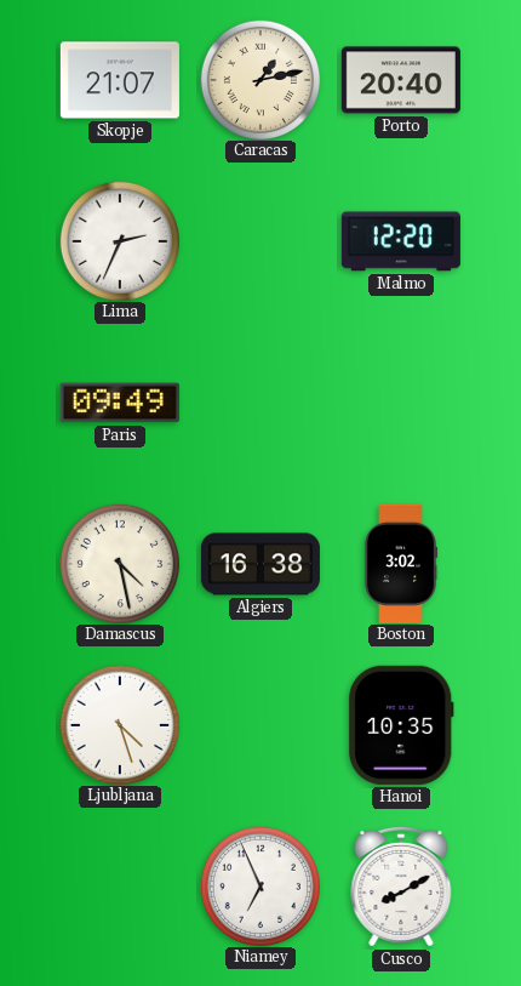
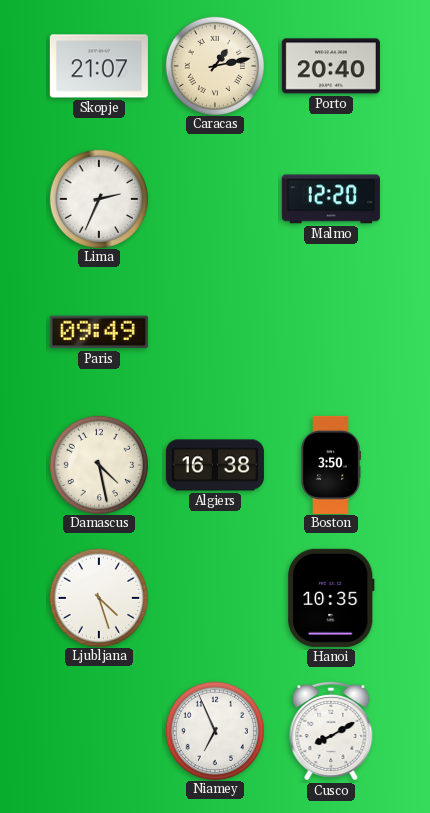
Boston: 3:02 -> 3:50 (331, 465)
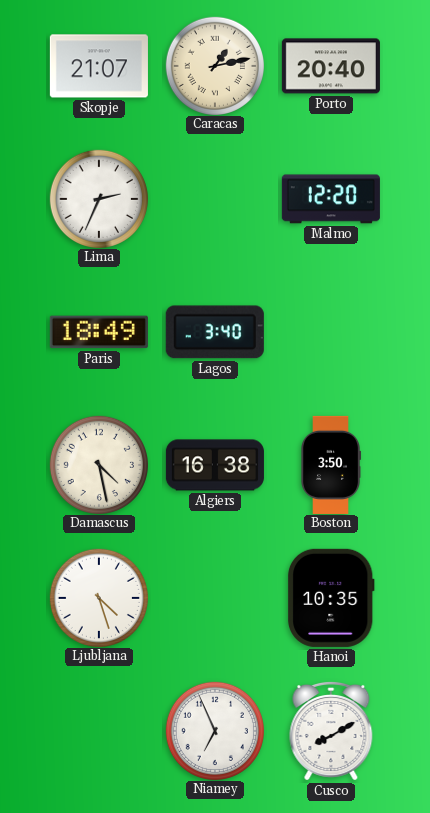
Paris: 09:49 -> 18:49 (99, 332)
Lagos: none -> 3:40 (215, 332)
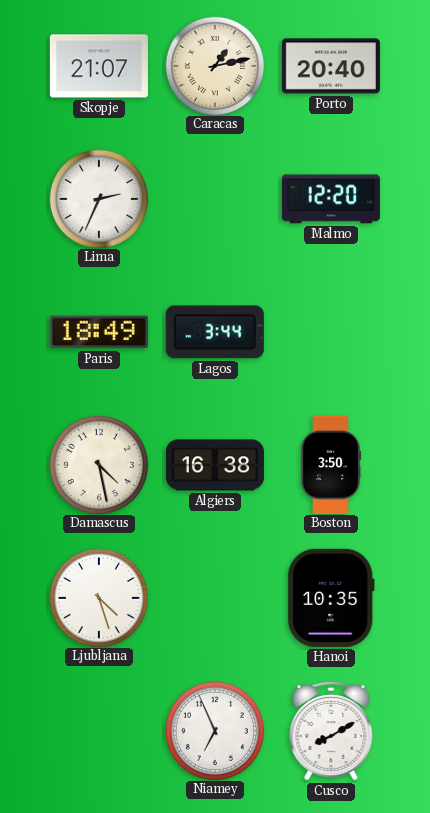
Lagos: 3:40 -> 3:44 (215, 332)
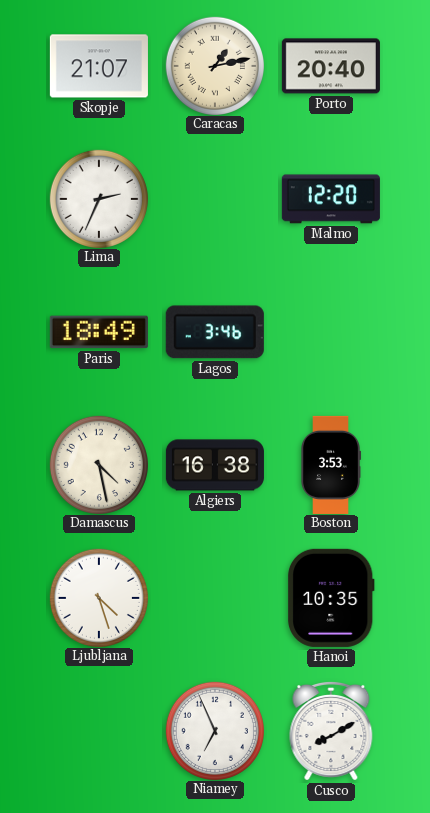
Lagos: 3:44 -> 3:46 (215, 332)
Boston: 3:50 -> 3:53 (331, 465)
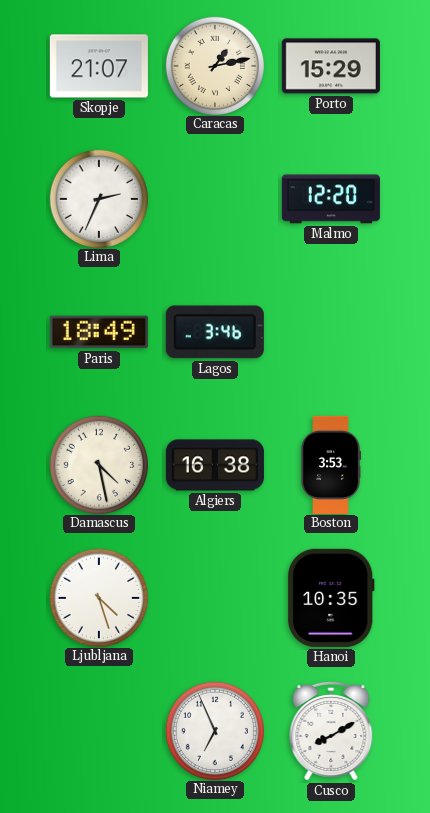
Porto: 20:40 -> 15:29 (331, 66)
